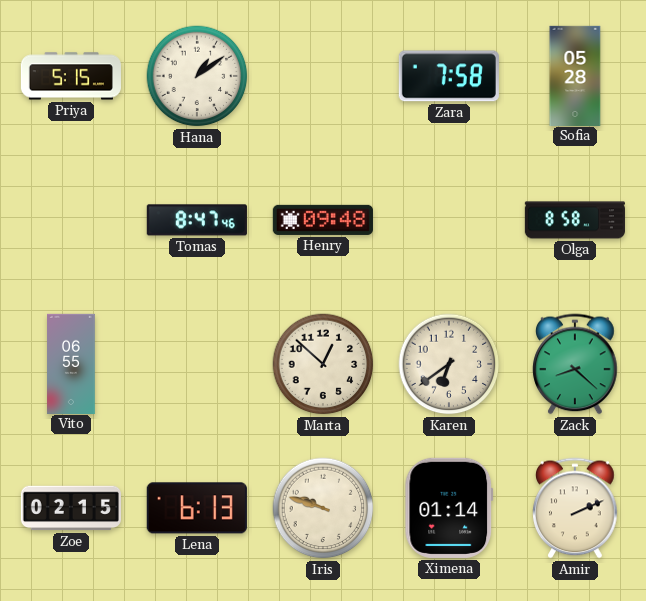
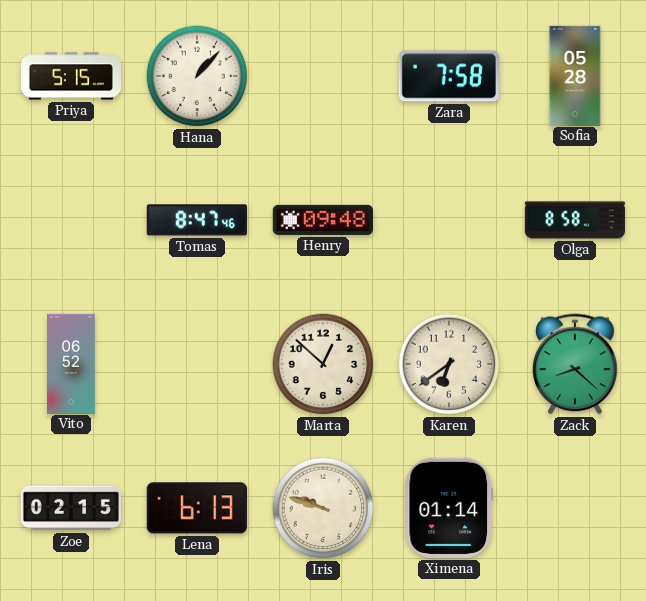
Hana: 1:09 -> 1:07 (197, 76)
Vito: 06:55 -> 06:52 (71, 363)
Amir: 2:11 -> none (575, 508)
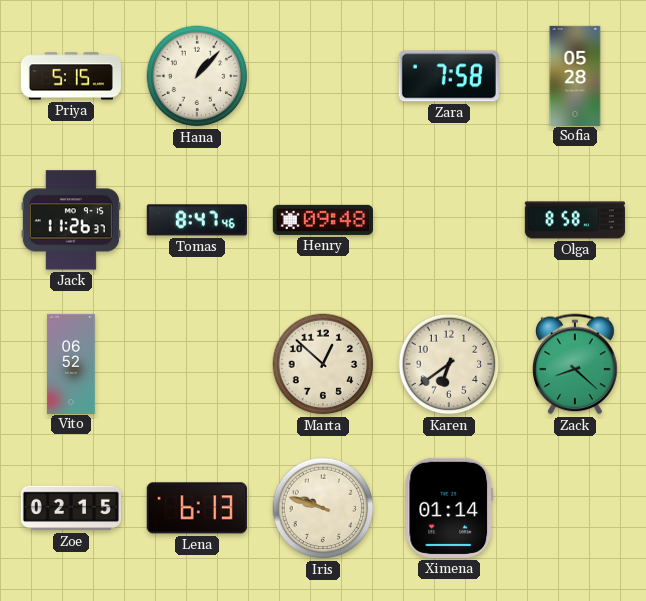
Jack: none -> 11:26 (71, 220)
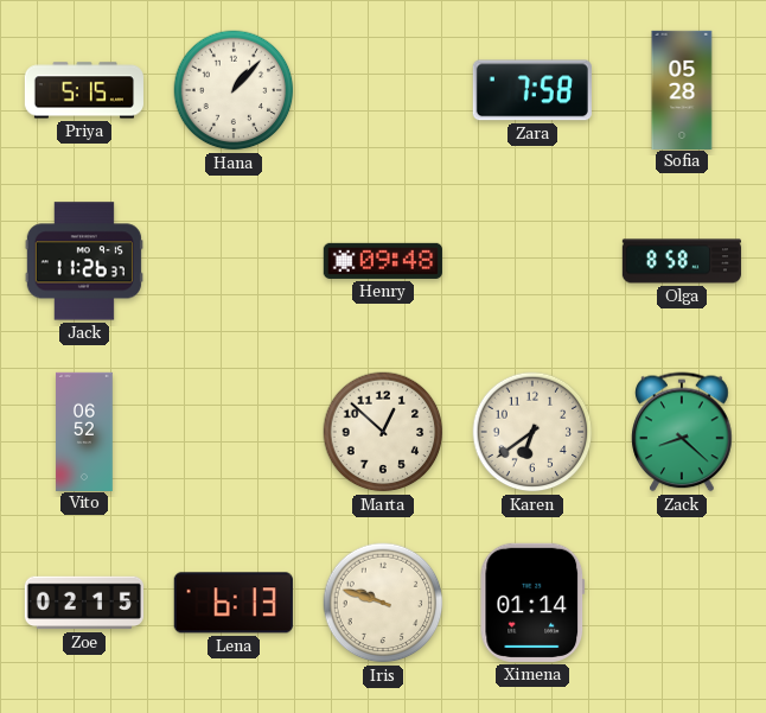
Tomas: 8:47 -> none (197, 220)
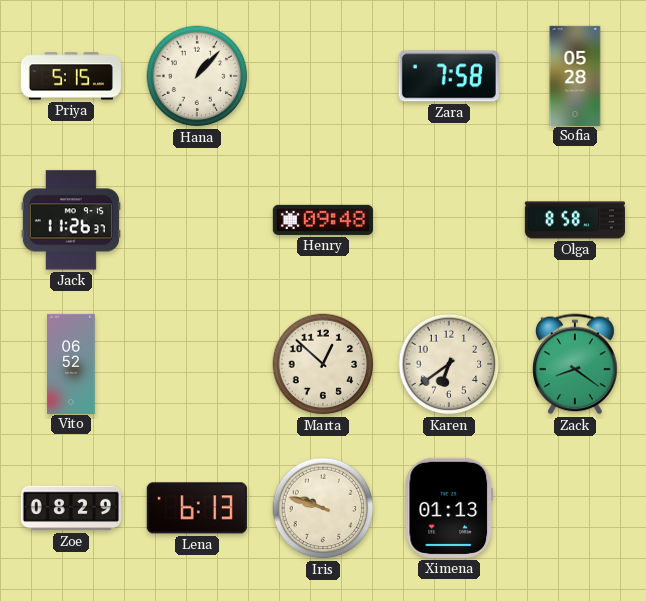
Zack: 8:22 -> 8:21 (575, 364)
Zoe: 02:15 -> 08:29 (71, 508)
Ximena: 01:14 -> 01:13 (449, 508)
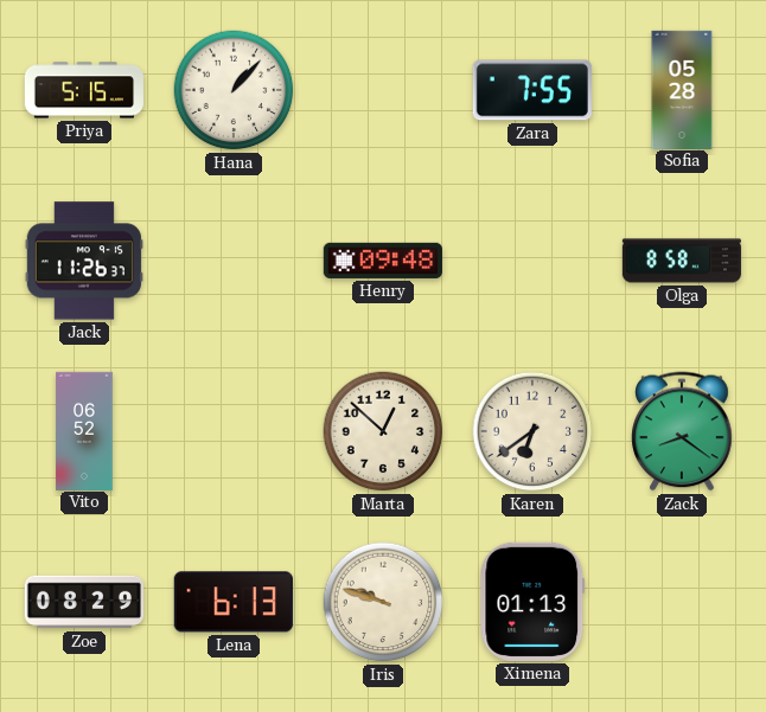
Zara: 7:58 -> 7:55 (532, 90)
